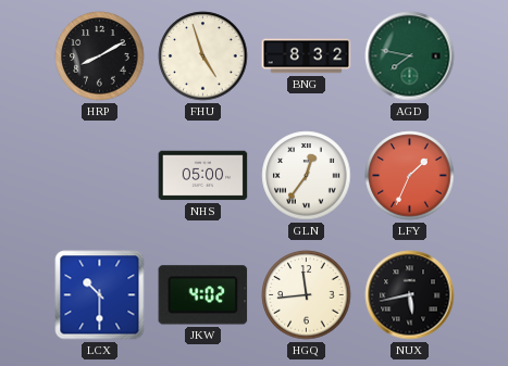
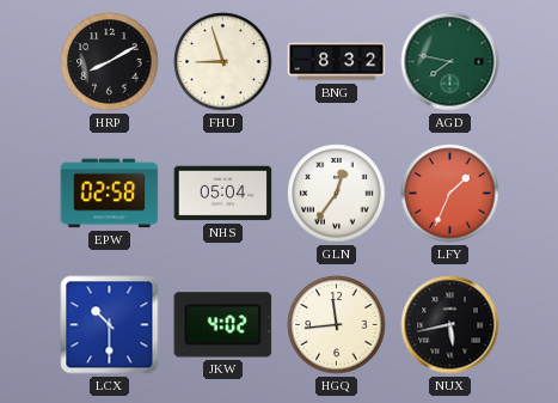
FHU: 4:57 -> 8:57 (223, 62)
EPW: none -> 02:58 (110, 194)
NHS: 05:00 -> 05:04 (223, 194)
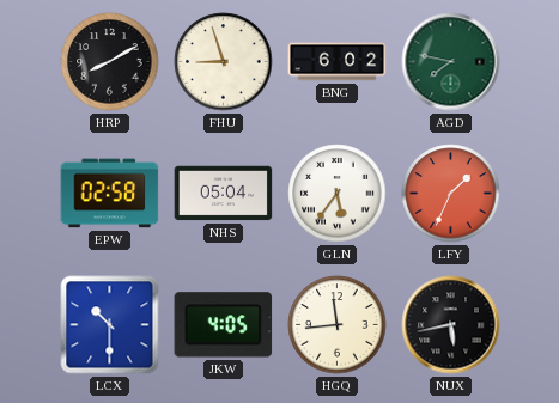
BNG: 8:32 -> 6:02 (338, 62)
GLN: 12:36 -> 5:36 (338, 194)
JKW: 4:02 -> 4:05 (224, 325)
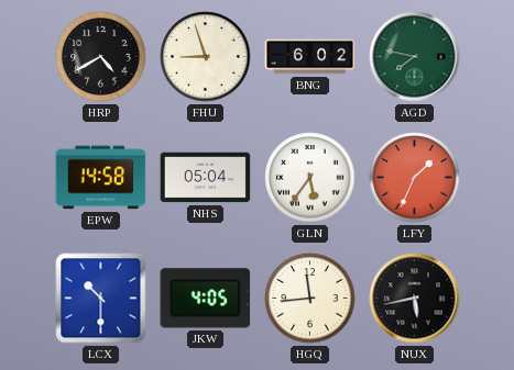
HRP: 8:10 -> 4:40 (101, 57)
EPW: 02:58 -> 14:58 (101, 178)
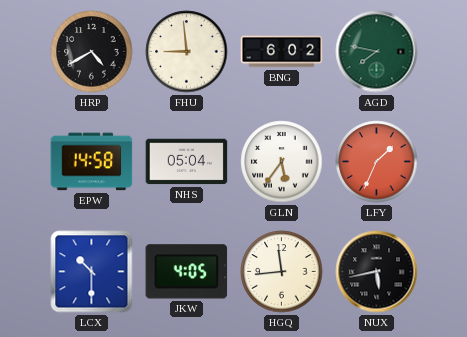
FHU: 8:57 -> 8:59 (187, 52)
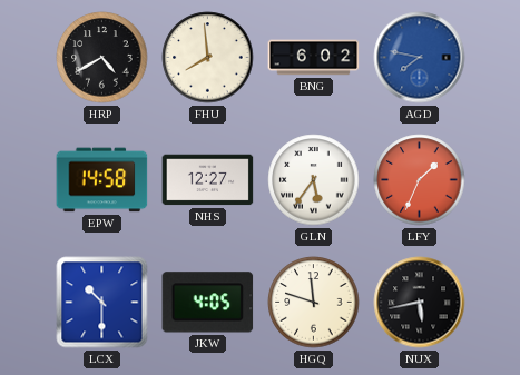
FHU: 8:59 -> 7:59 (208, 58)
AGD dial: green -> blue (420, 58)
NHS: 05:04 -> 12:27 (208, 180)
HGQ: 11:44 -> 11:48 (314, 303)
